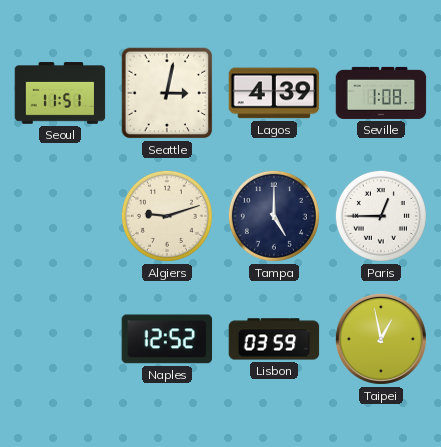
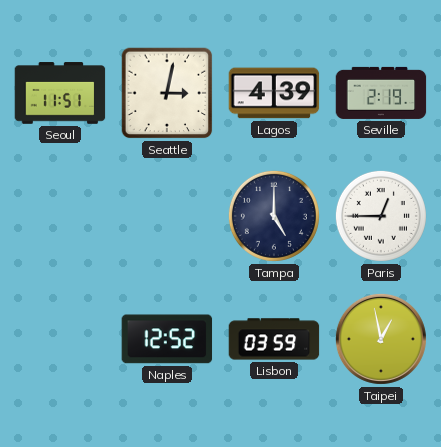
Seville: 1:08 -> 2:19 (381, 93)
Algiers: 9:12 -> none (167, 216)
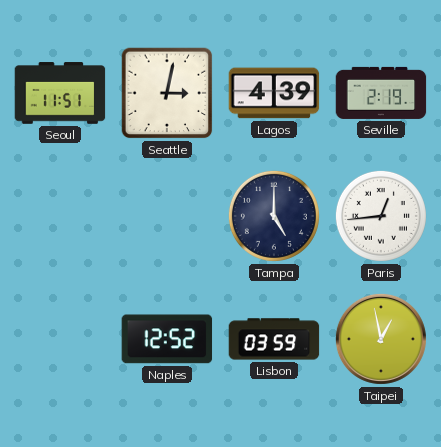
Paris: 12:45 -> 12:44 (381, 216)
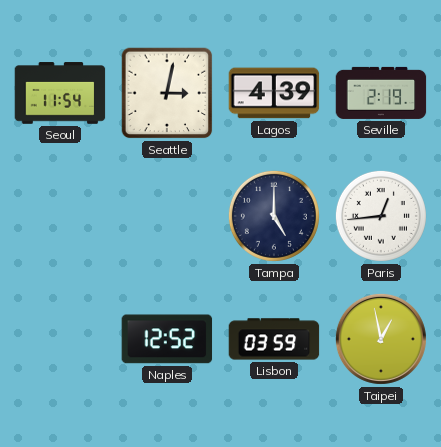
Seoul: 11:51 -> 11:54 (60, 93)
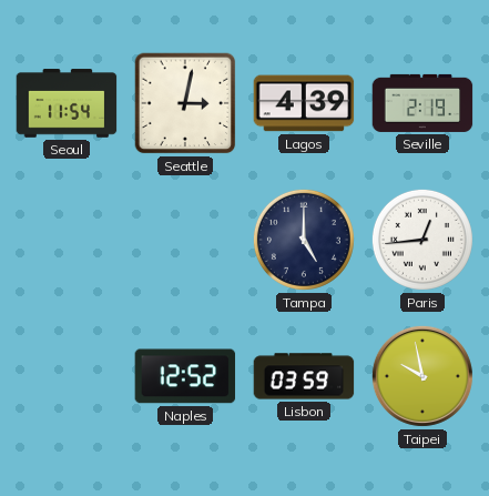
Taipei: 12:58 -> 9:58 (422, 376)
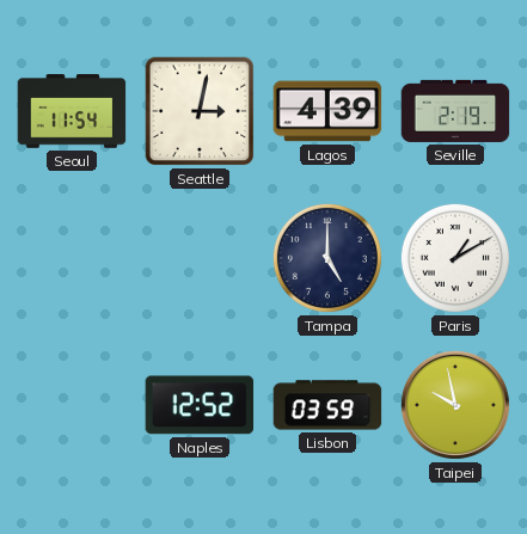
Paris: 12:44 -> 1:10 (455, 258)
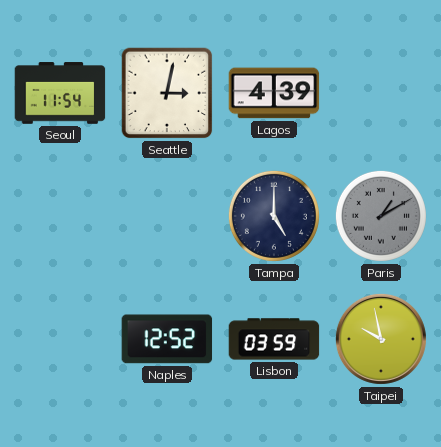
Seville: 2:19 -> none (455, 111)
Paris dial: white -> grey (381, 216)
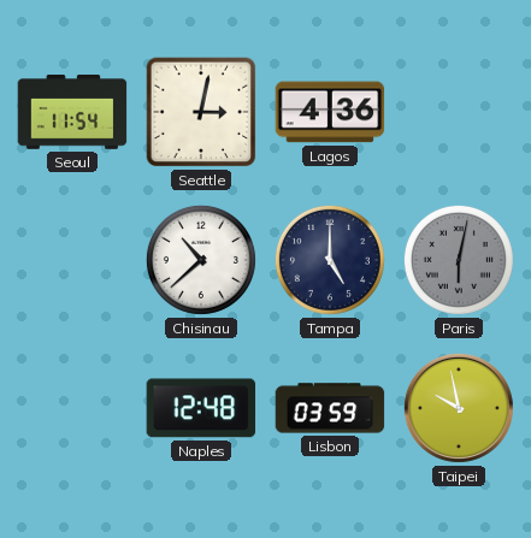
Lagos: 4:39 -> 4:36 (330, 112)
Chisinau: none -> 10:38 (201, 260)
Paris: 1:10 -> 6:02 (459, 260)
Naples: 12:52 -> 12:48 (201, 408)
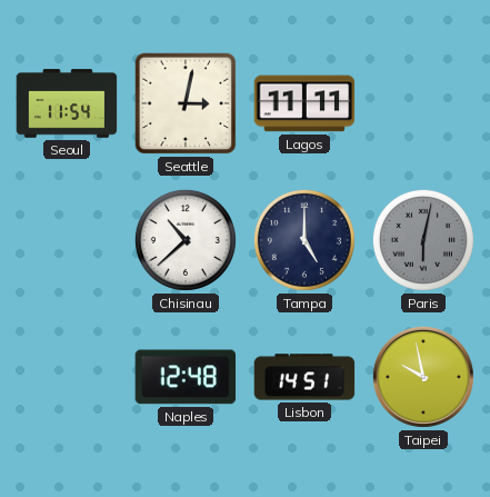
Lagos: 4:36 -> 11:11 (304, 103)
Lisbon: 03:59 -> 14:51 (304, 377)
